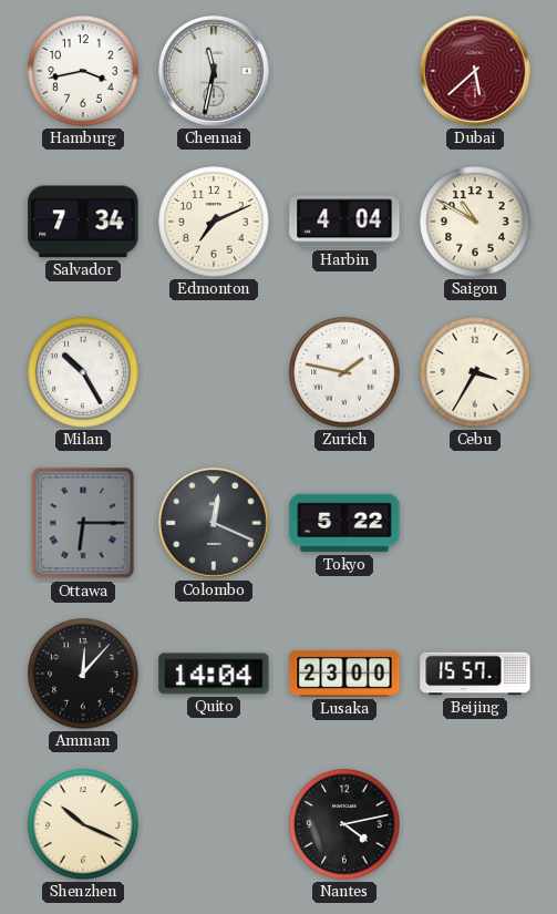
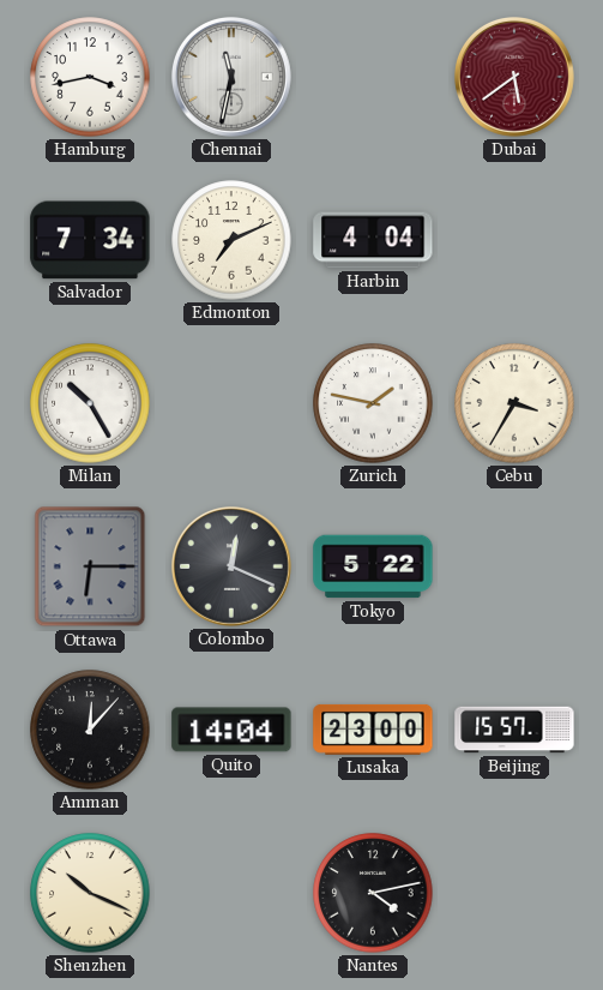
Dubai: 5:38 -> 5:39 (514, 77)
Saigon: 10:50 -> none (475, 222)
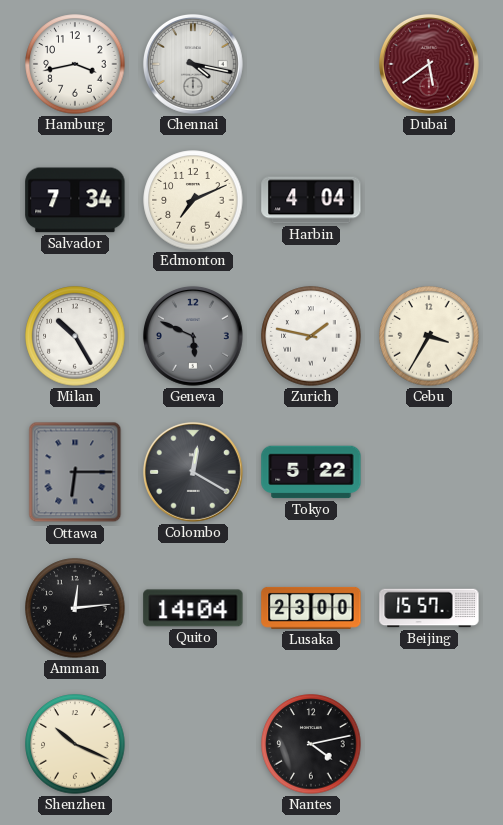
Chennai: 11:32 -> 4:17 (193, 64)
Geneva: none -> 5:49 (193, 336)
Colombo: 12:19 -> 12:20 (193, 472)
Amman: 12:07 -> 12:14 (75, 608)
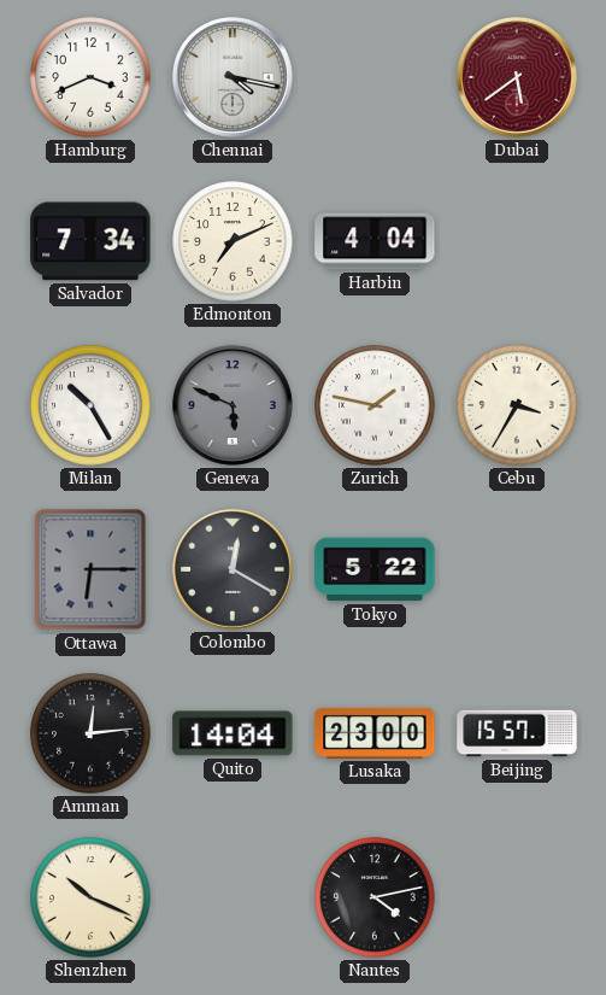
Hamburg: 3:43 -> 3:41 (90, 77)
